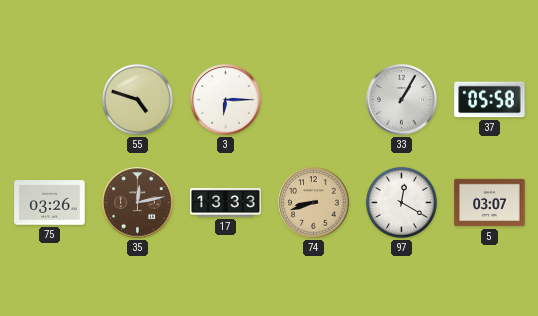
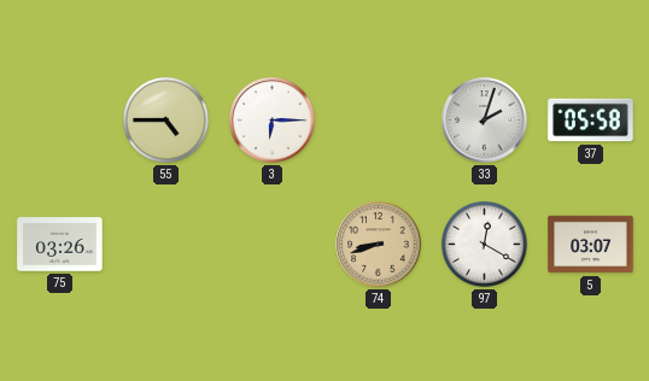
55: 4:48 -> 4:45 (165, 119)
33: 1:05 -> 2:03 (485, 121)
35: 12:13 -> none (138, 203)
17: 13:33 -> none (226, 202)
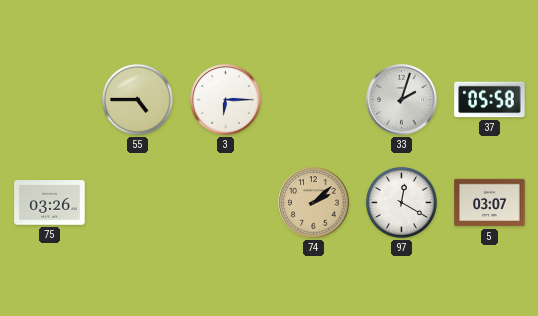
74: 8:42 -> 2:08 (314, 203)
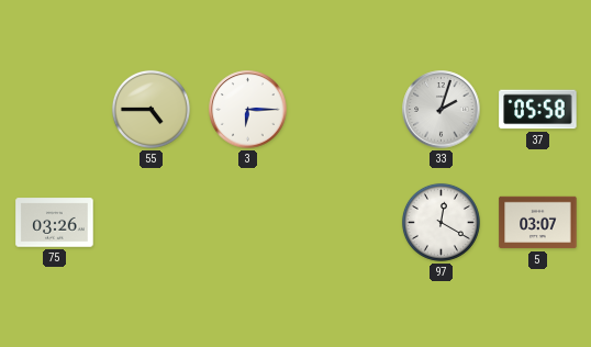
74: 2:08 -> none (314, 203)
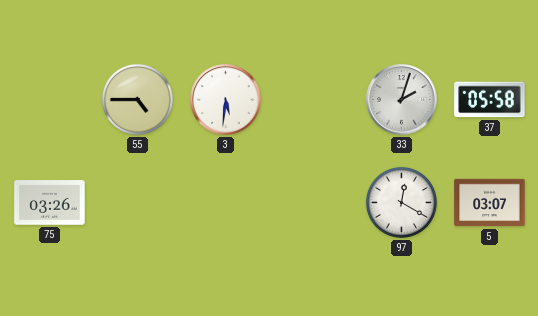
3: 6:15 -> 5:31 (226, 100)
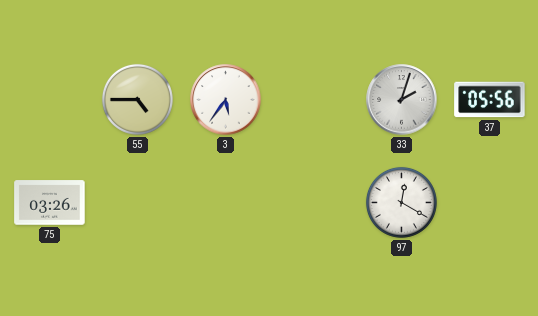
3: 5:31 -> 5:36 (226, 100)
37: 05:58 -> 05:56 (490, 100)
5: 03:07 -> none (490, 203)
